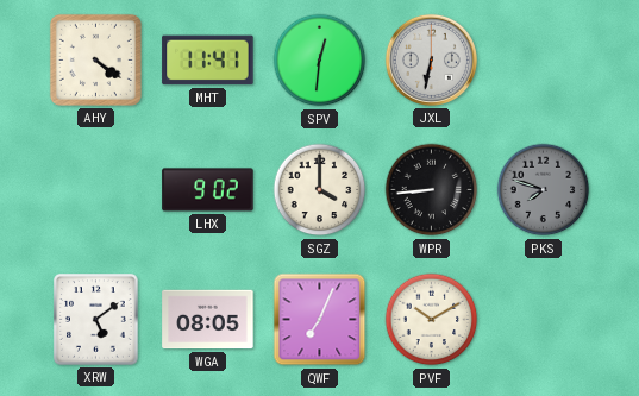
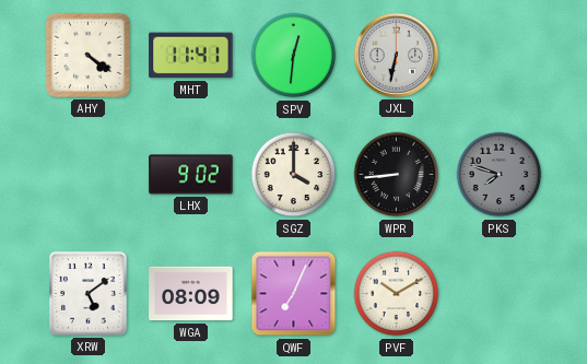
WGA: 08:05 -> 08:09 (191, 294)
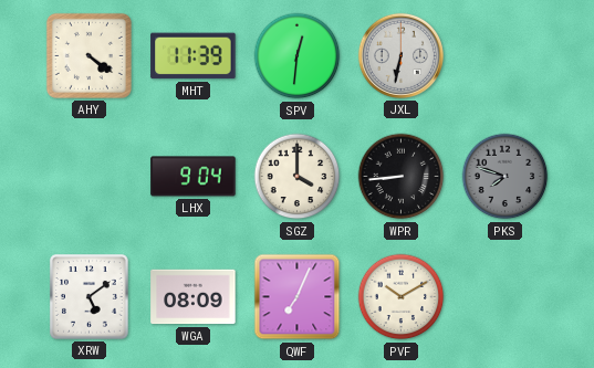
MHT: 11:41 -> 11:39 (194, 56)
LHX: 9:02 -> 9:04 (194, 177)
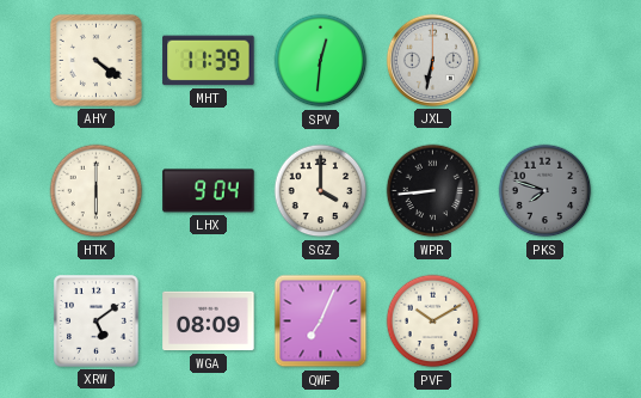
HTK: none -> 6:00 (97, 191)
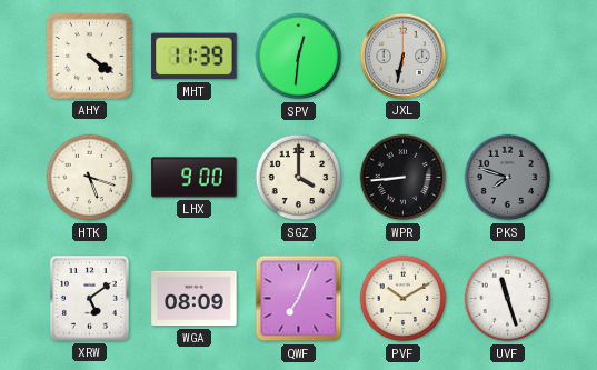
HTK: 6:00 -> 5:18 (90, 178)
LHX: 9:04 -> 9:00 (195, 178)
UVF: none -> 11:27 (508, 299)
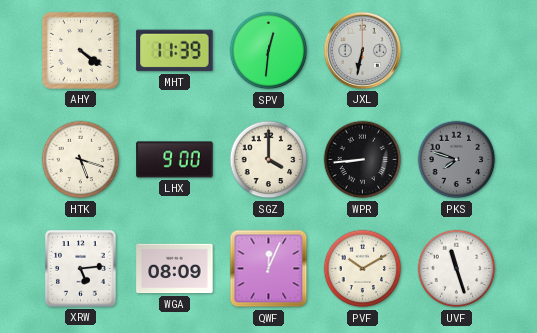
XRW: 5:09 -> 5:14 (81, 269)
QWF: 7:04 -> 12:04 (269, 269)
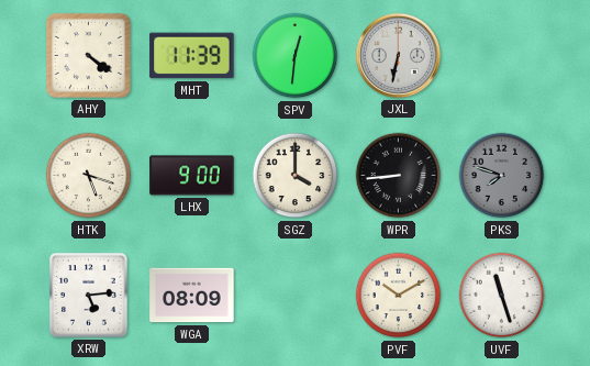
QWF: 12:04 -> none (269, 269)
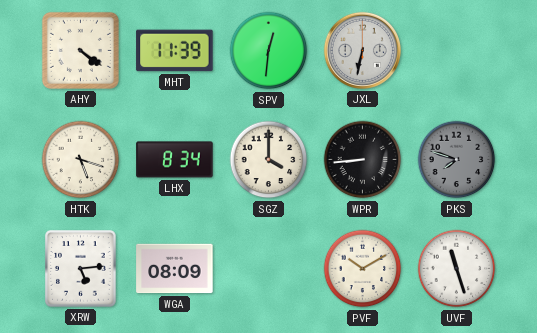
LHX: 9:00 -> 8:34 (175, 160)
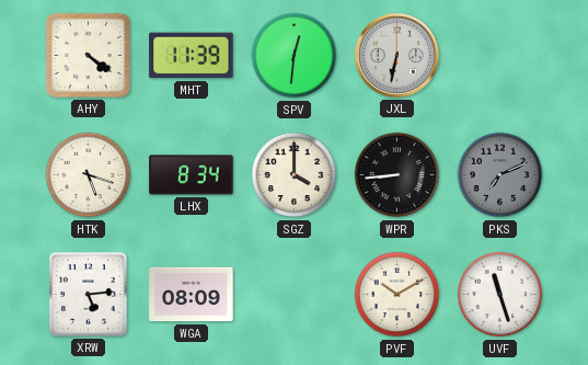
PKS: 7:48 -> 7:11 (500, 175)
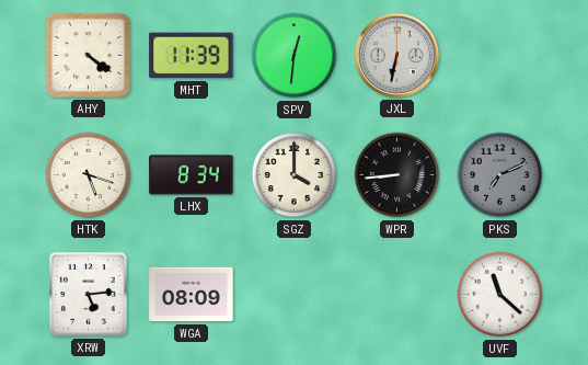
PVF: 10:10 -> none (397, 295)
UVF: 11:27 -> 11:22 (500, 295)
